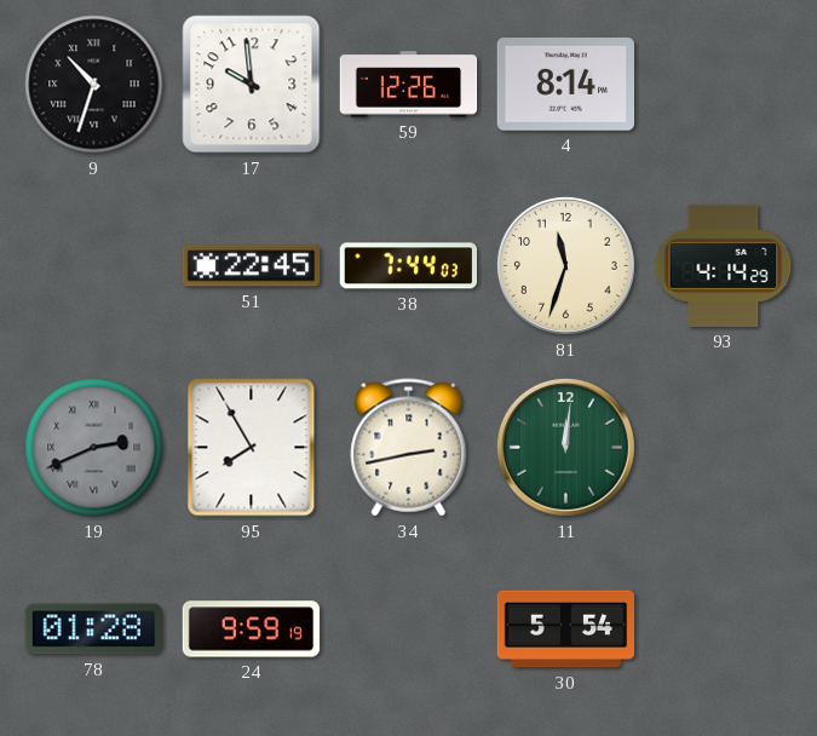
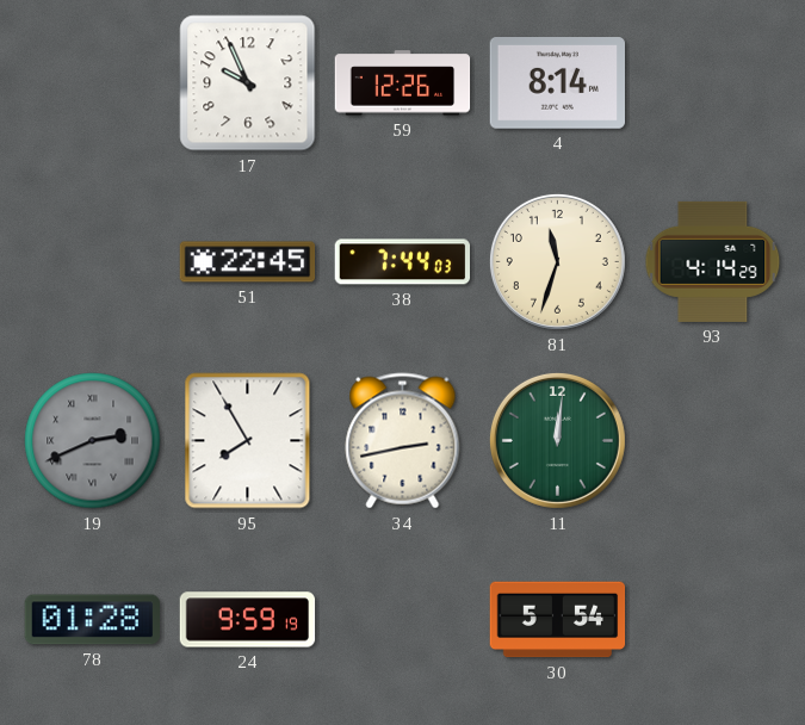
9: 10:33 -> none (94, 85)
17: 9:59 -> 9:56 (248, 83)
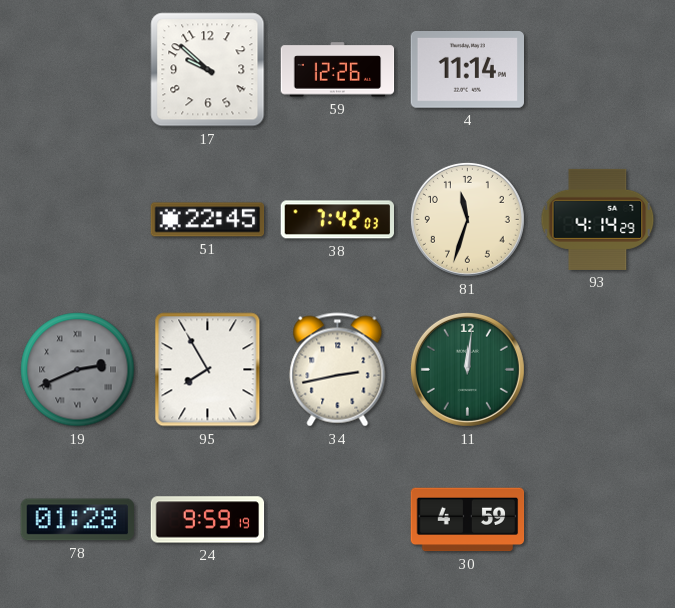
17: 9:56 -> 9:52 (208, 70)
4: 8:14 -> 11:14 (467, 70)
38: 7:44 -> 7:42 (338, 220)
30: 5:54 -> 4:59 (468, 520)
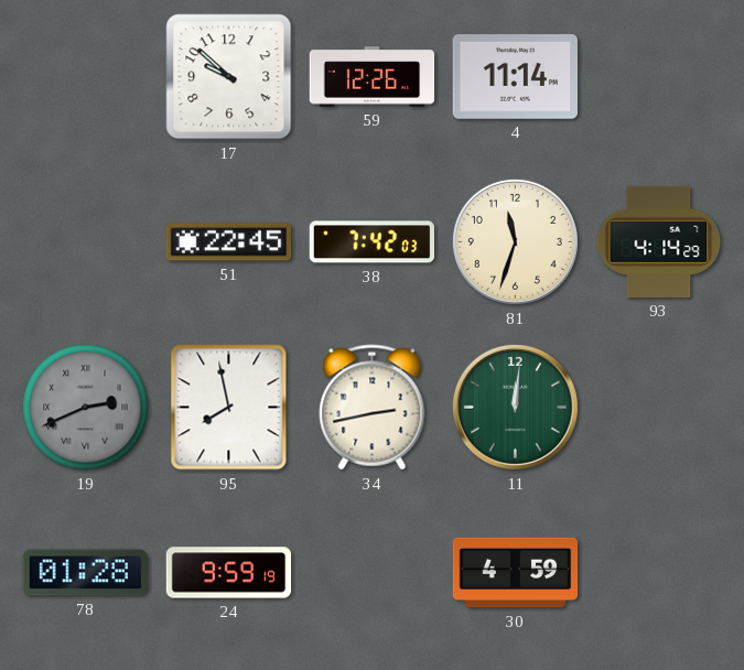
95: 7:55 -> 7:58 (229, 408)
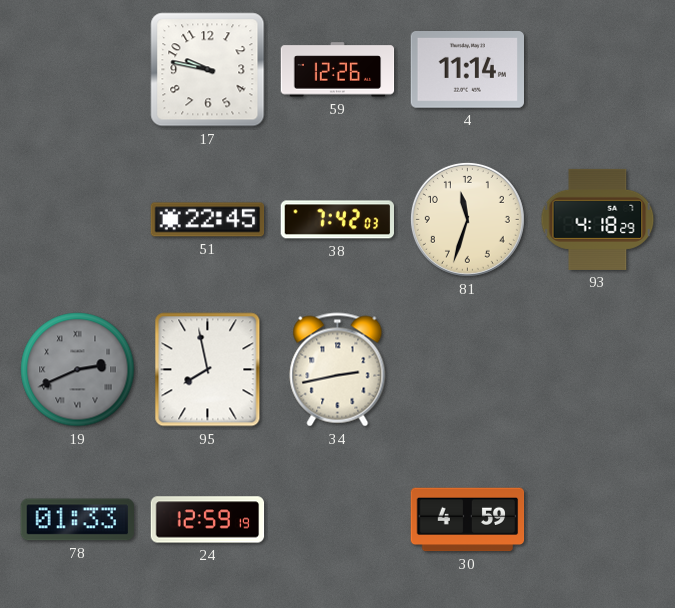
17: 9:52 -> 9:47 (208, 70)
93: 4:14 -> 4:18 (598, 219)
11: 12:01 -> none (515, 407)
78: 01:28 -> 01:33 (77, 520)
24: 9:59 -> 12:59 (208, 520)
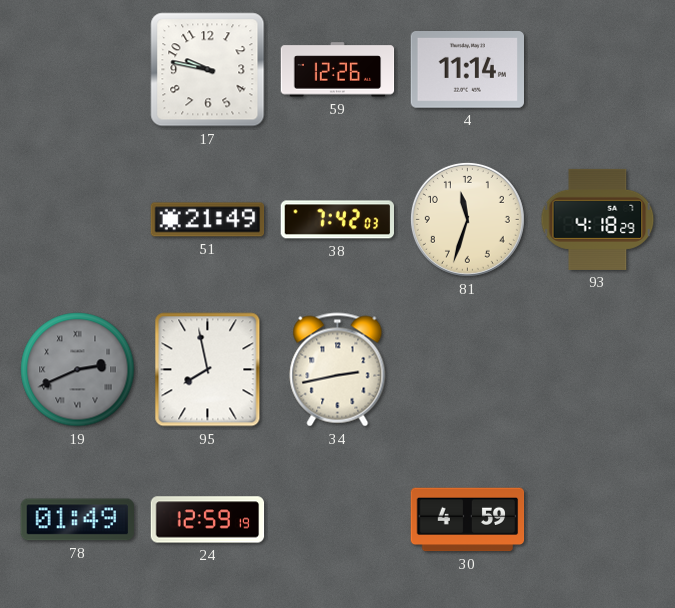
51: 22:45 -> 21:49 (208, 220)
78: 01:33 -> 01:49 (77, 520)
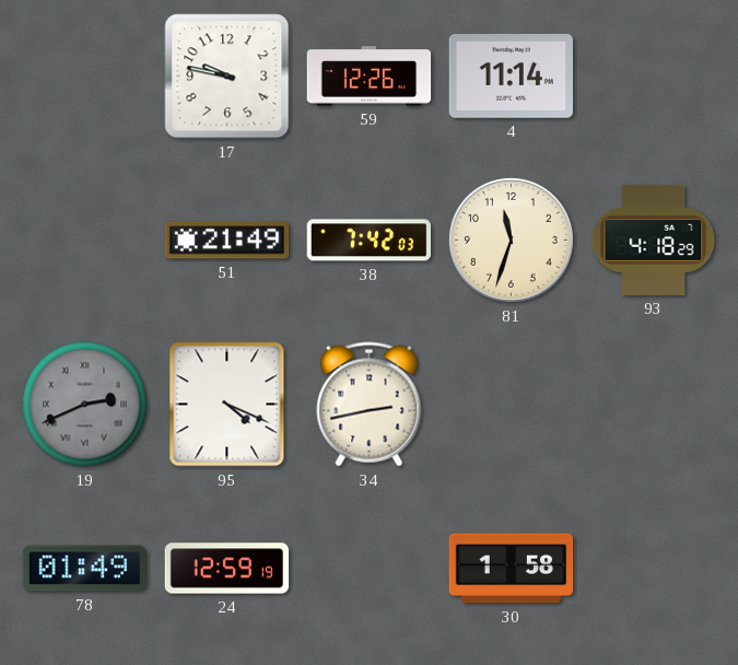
95: 7:58 -> 4:19 (227, 405)
30: 4:59 -> 1:58 (512, 569)
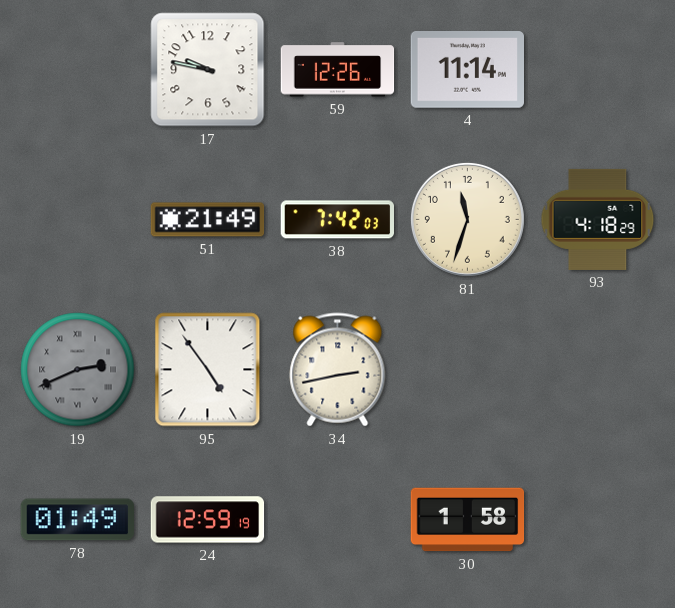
95: 4:19 -> 4:54 (208, 370)
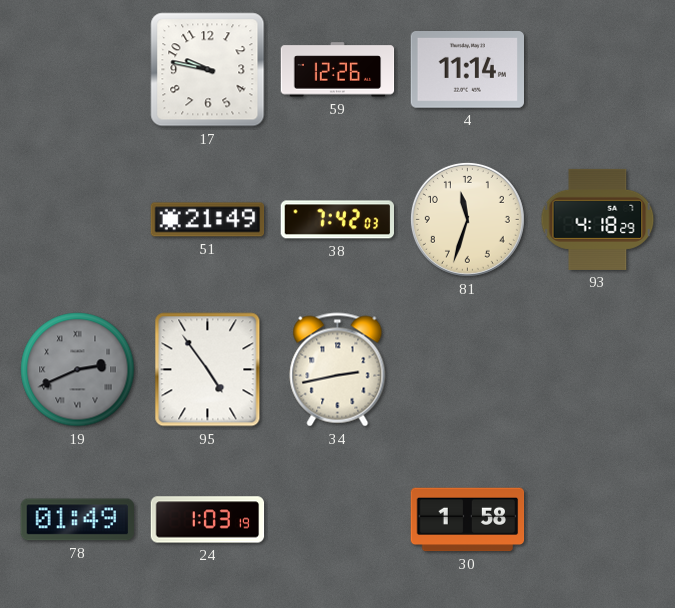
24: 12:59 -> 1:03 (208, 520)
